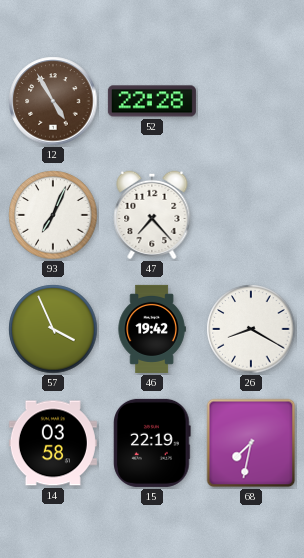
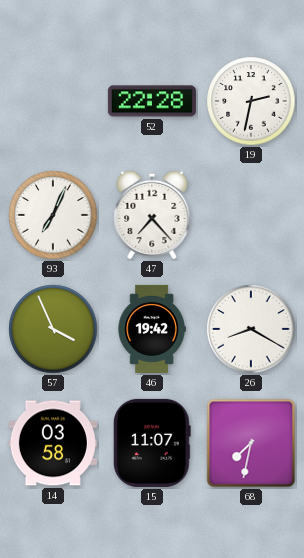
12: 4:55 -> none (53, 101)
19: none -> 2:32 (251, 101)
15: 22:19 -> 11:07 (152, 443)
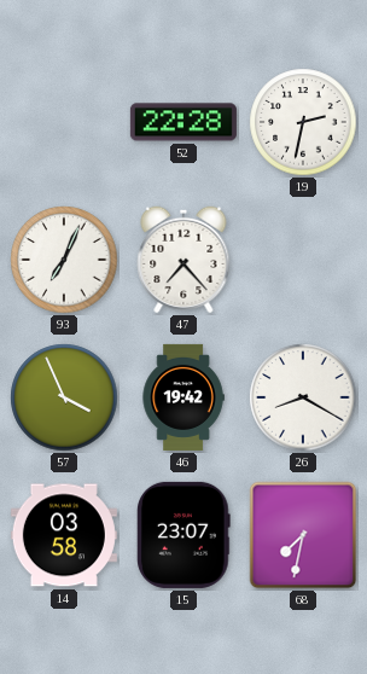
15: 11:07 -> 23:07 (183, 535)
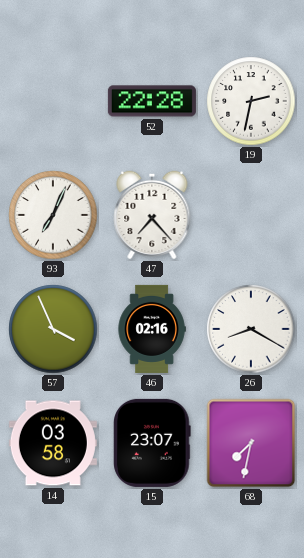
46: 19:42 -> 02:16 (152, 329)
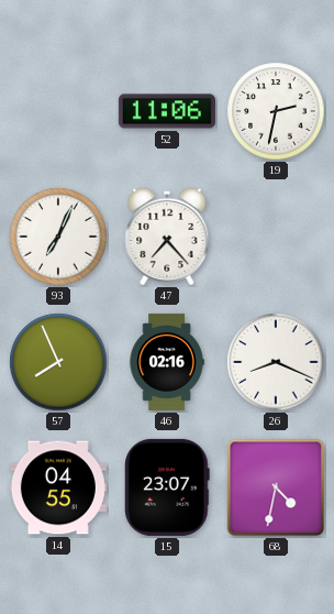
52: 22:28 -> 11:06 (167, 111)
57: 3:56 -> 7:56 (58, 362)
26: 8:20 -> 8:19 (276, 362)
14: 03:58 -> 04:55 (58, 487)
68: 7:32 -> 4:32 (276, 487)
